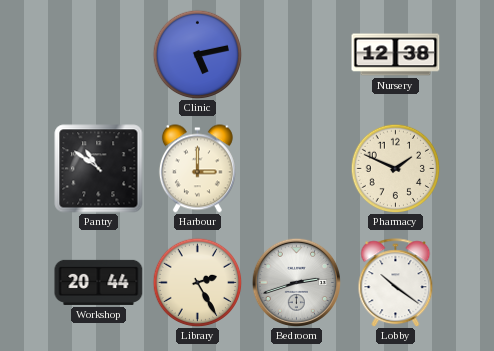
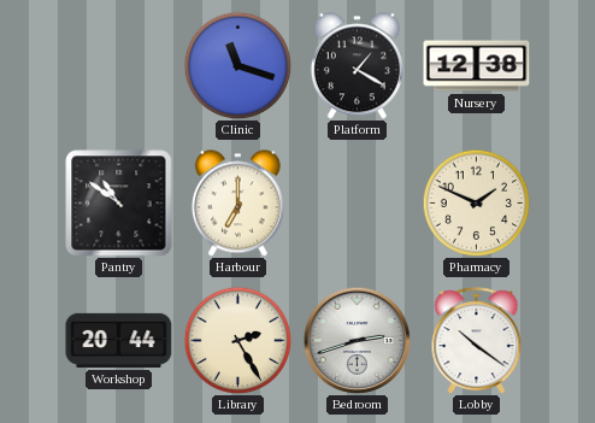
Clinic: 5:13 -> 11:18 (237, 65)
Platform: none -> 1:20 (357, 66)
Harbour: 3:00 -> 7:00 (237, 204)
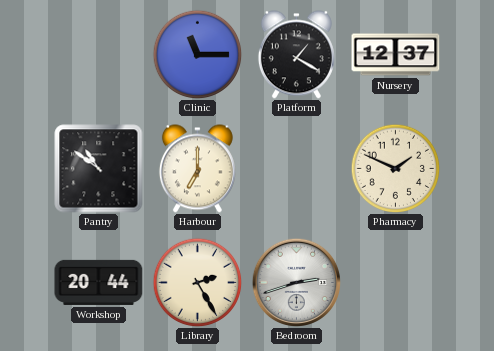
Clinic: 11:18 -> 11:15 (197, 54)
Nursery: 12:38 -> 12:37 (396, 55)
Lobby: 10:21 -> none (477, 341)
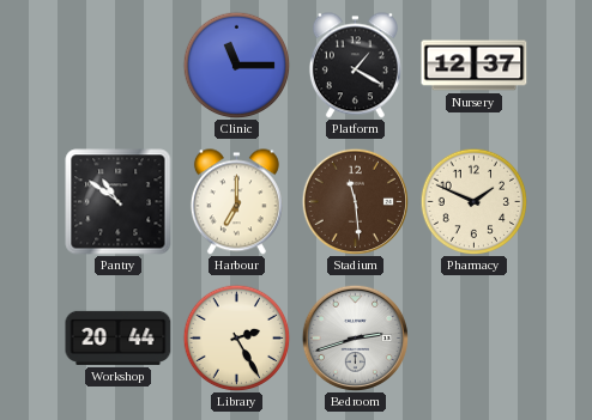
Stadium: none -> 11:29 (355, 201)
